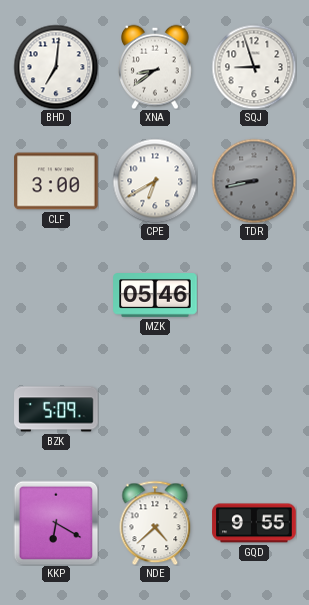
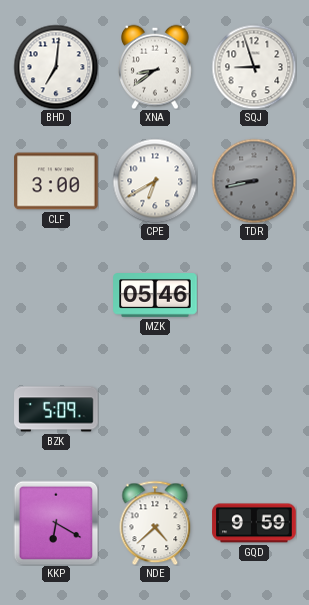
GQD: 9:55 -> 9:59 (254, 523)
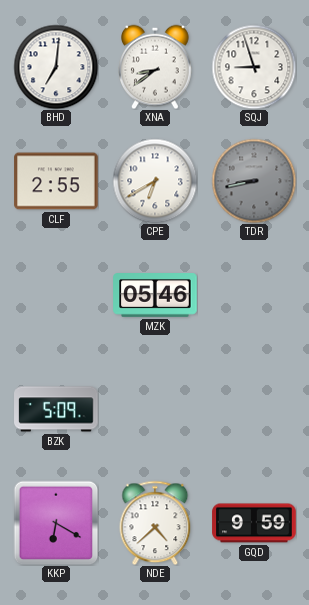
CLF: 3:00 -> 2:55 (56, 181)
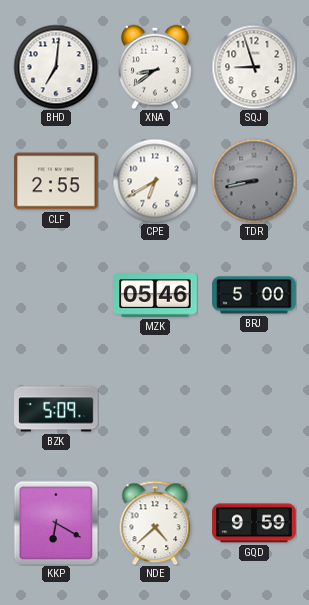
BRJ: none -> 5:00 (254, 295)
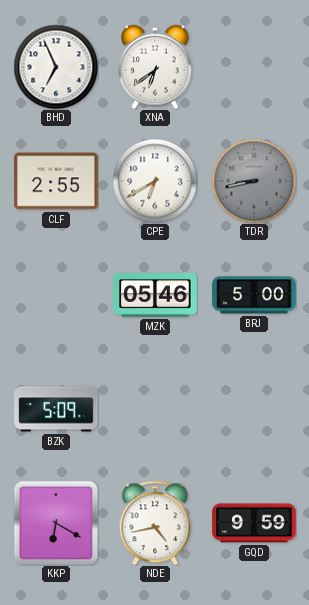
BHD: 7:01 -> 6:56 (56, 67)
XNA: 8:39 -> 6:39 (155, 67)
SQJ: 8:57 -> none (254, 67)
NDE: 4:38 -> 4:43 (155, 523)
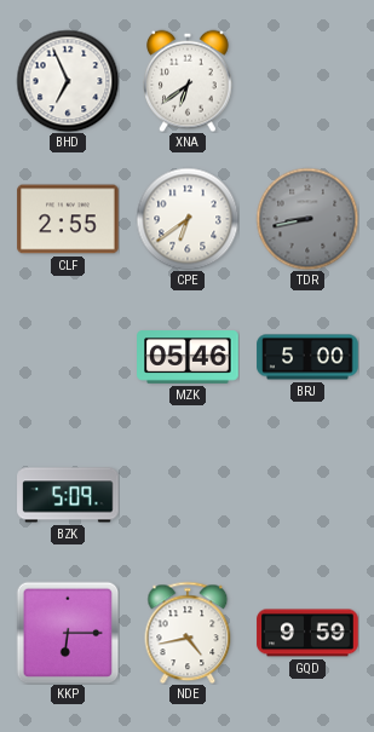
CPE: 6:40 -> 6:39 (188, 219)
KKP: 6:20 -> 6:15 (68, 633)
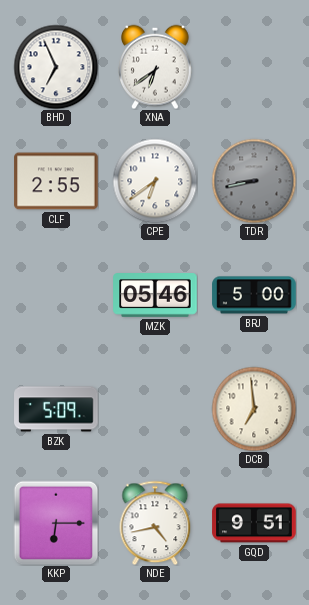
DCB: none -> 6:59 (254, 409)
GQD: 9:59 -> 9:51 (254, 523)
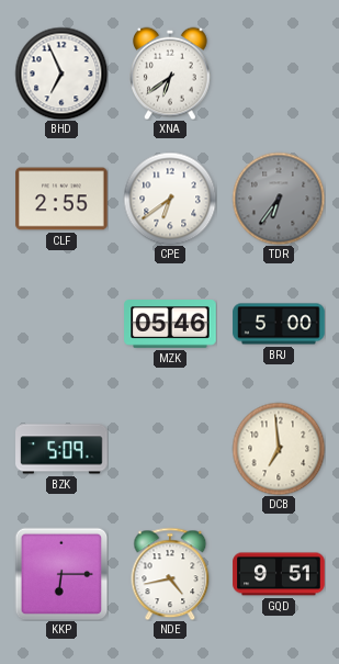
TDR: 8:43 -> 6:36 (279, 199)
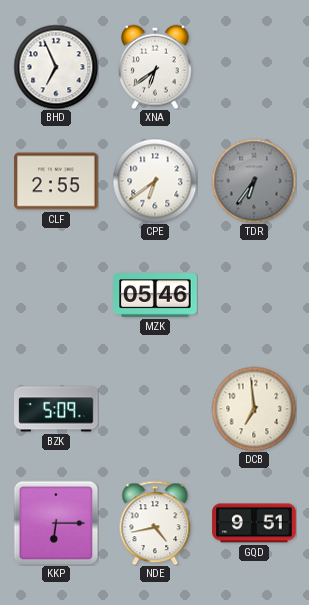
BRJ: 5:00 -> none (279, 324)
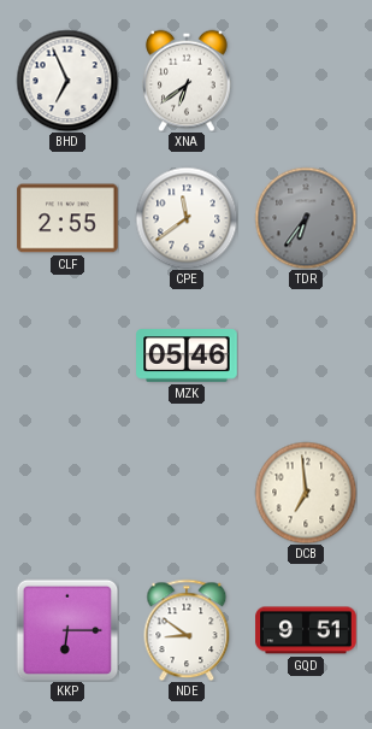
CPE: 6:39 -> 11:39 (187, 218)
BZK: 5:09 -> none (56, 409)
NDE: 4:43 -> 8:51 (187, 630)
